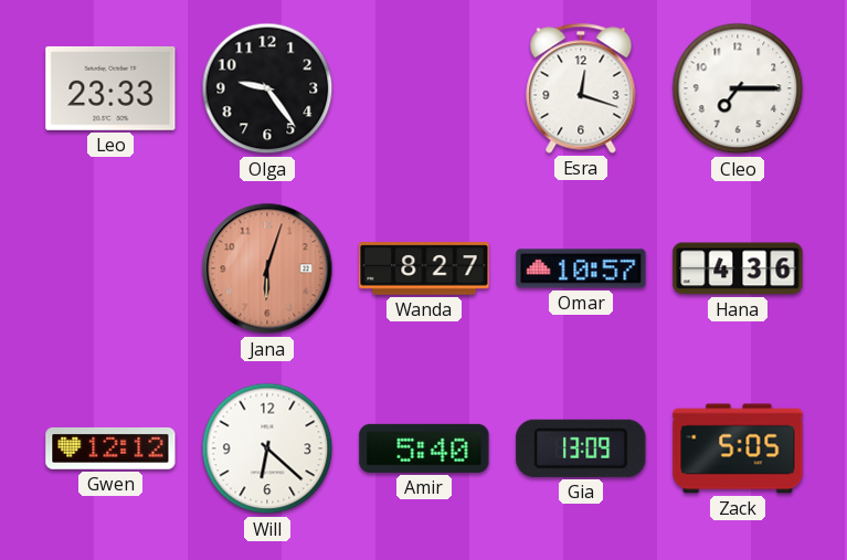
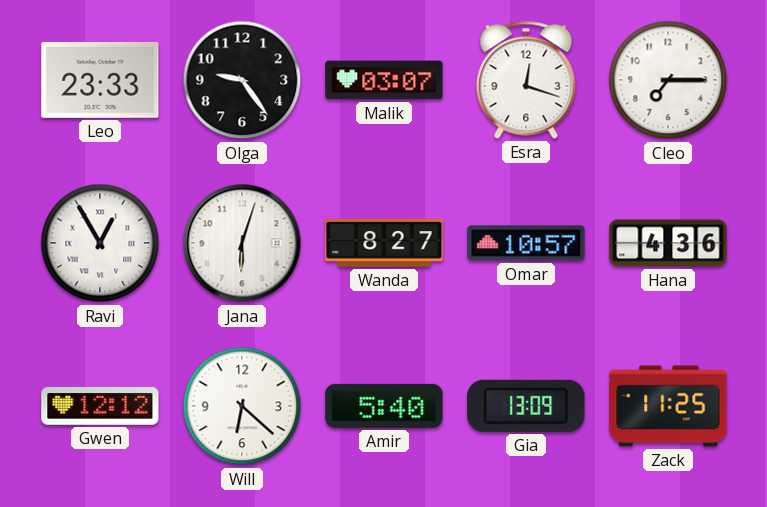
Malik: none -> 03:07 (384, 80)
Ravi: none -> 12:55 (100, 243)
Jana dial: salmon -> white (242, 243)
Zack: 5:05 -> 11:25 (668, 406)
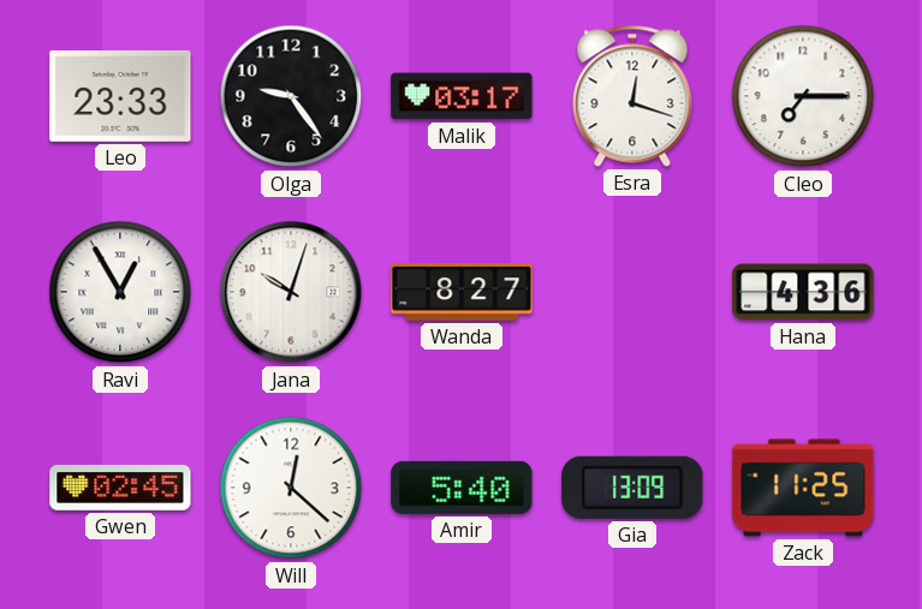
Malik: 03:07 -> 03:17 (462, 96)
Jana: 6:03 -> 10:03 (291, 292)
Omar: 10:57 -> none (526, 243)
Gwen: 12:12 -> 02:45 (120, 488)
Will: 6:22 -> 12:22 (291, 488)
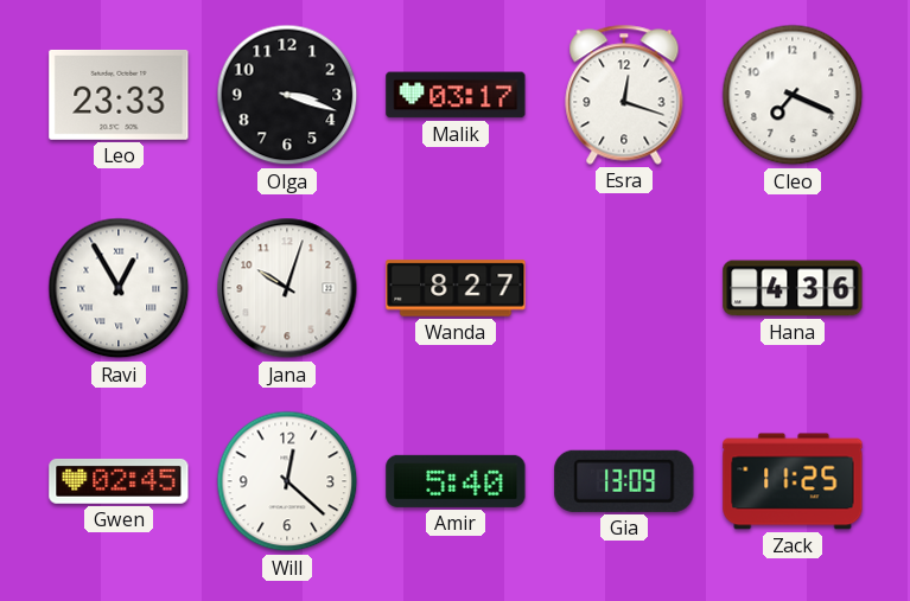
Olga: 9:24 -> 3:18 (287, 95)
Cleo: 7:15 -> 7:19 (793, 95)
